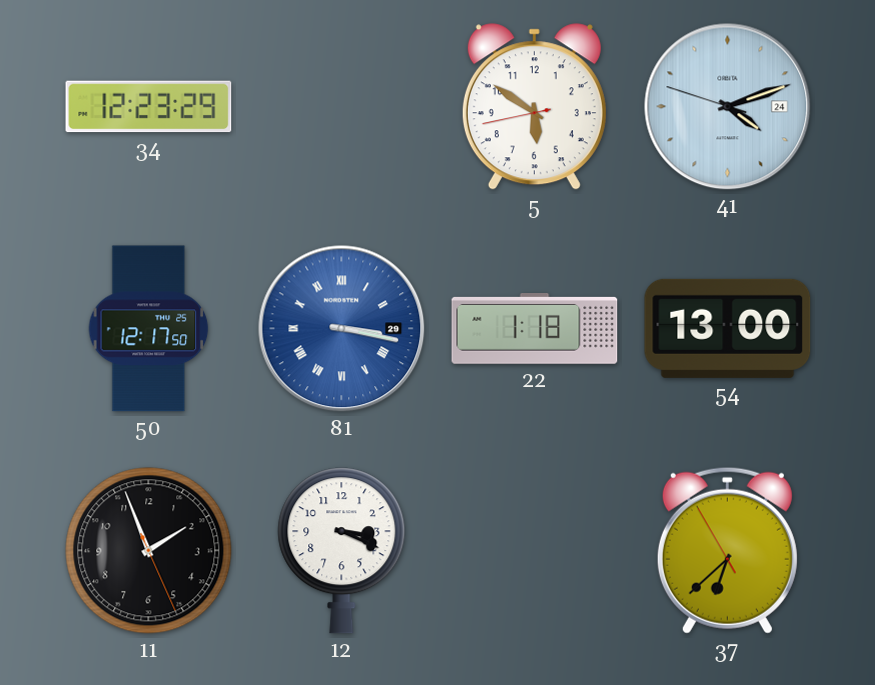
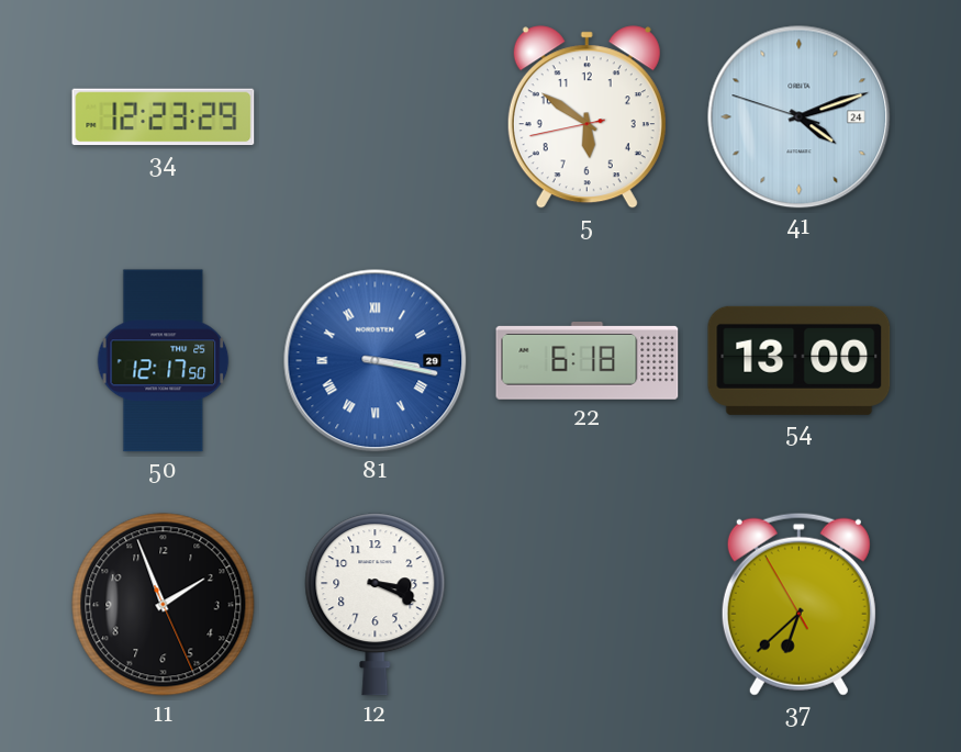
22: 1:18 -> 6:18 (588, 361)
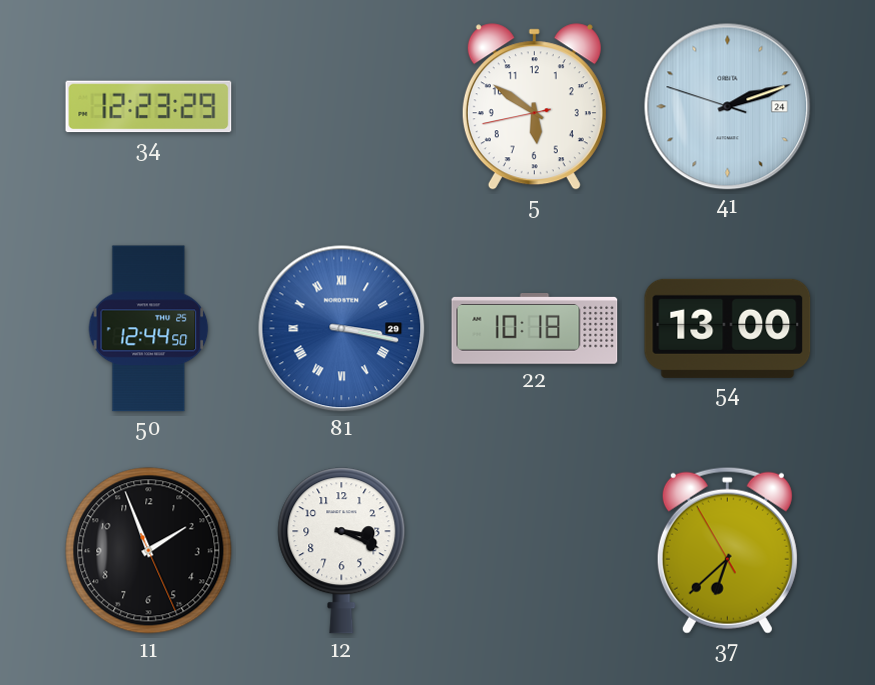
41: 4:11 -> 2:11 (728, 107)
50: 12:17 -> 12:44 (149, 329)
22: 6:18 -> 10:18 (535, 329)
